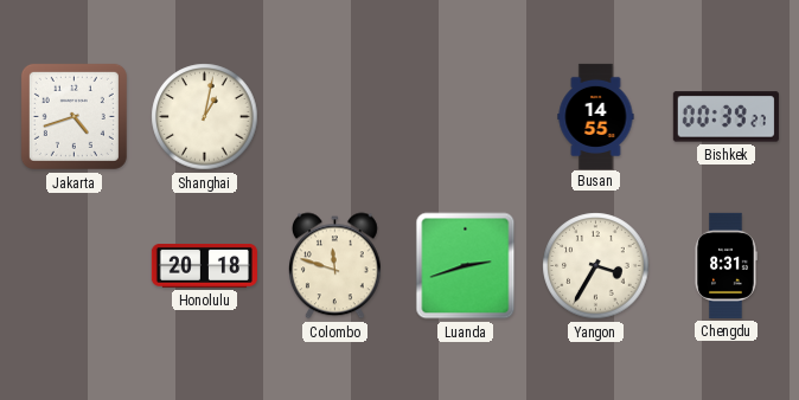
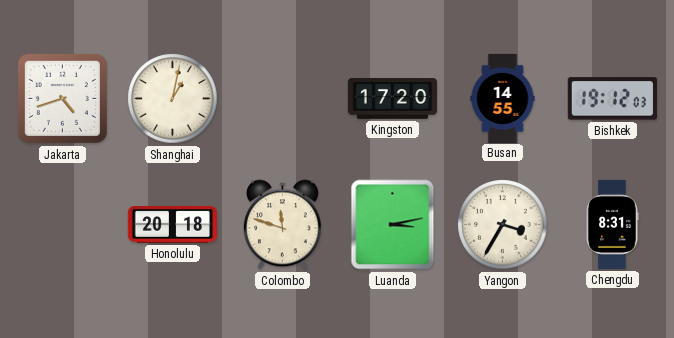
Kingston: none -> 17:20 (392, 99)
Bishkek: 00:39 -> 19:12 (612, 99)
Luanda: 2:42 -> 3:13 (393, 225)
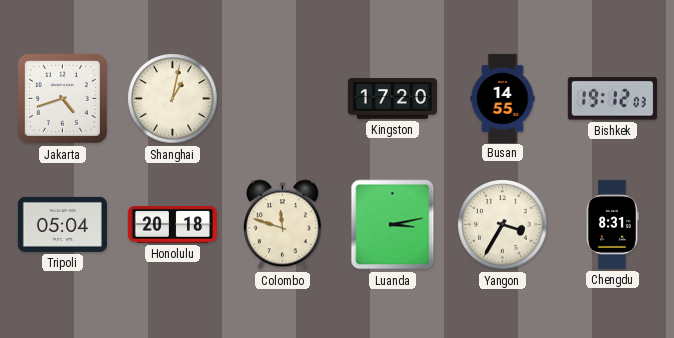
Tripoli: none -> 05:04 (62, 224)
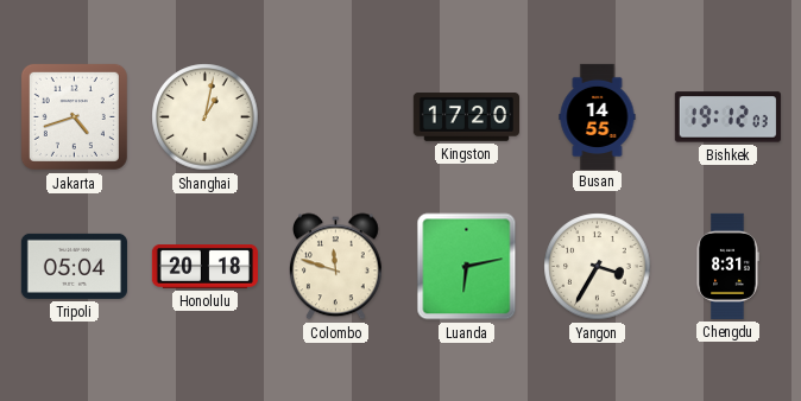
Luanda: 3:13 -> 6:13 (467, 267)
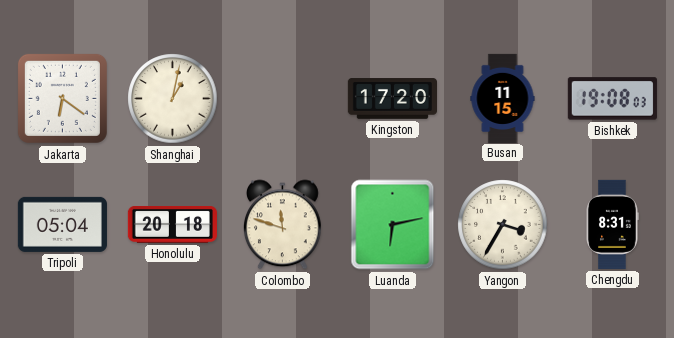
Jakarta: 4:42 -> 6:21 (62, 98)
Busan: 14:55 -> 11:15 (503, 98)
Bishkek: 19:12 -> 19:08 (612, 99)
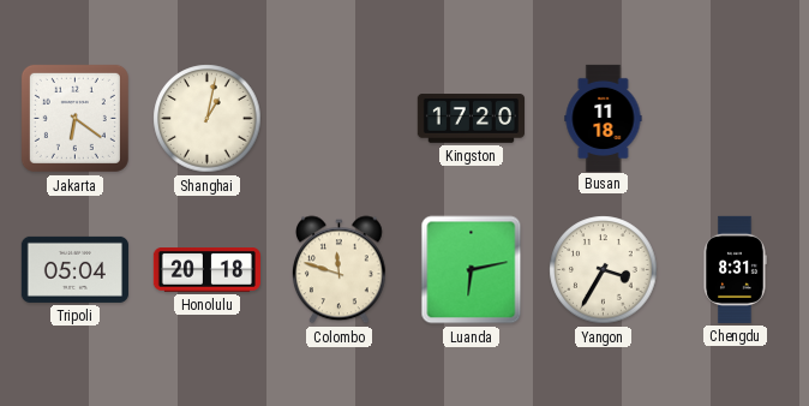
Busan: 11:15 -> 11:18 (604, 118)
Bishkek: 19:08 -> none (612, 99)
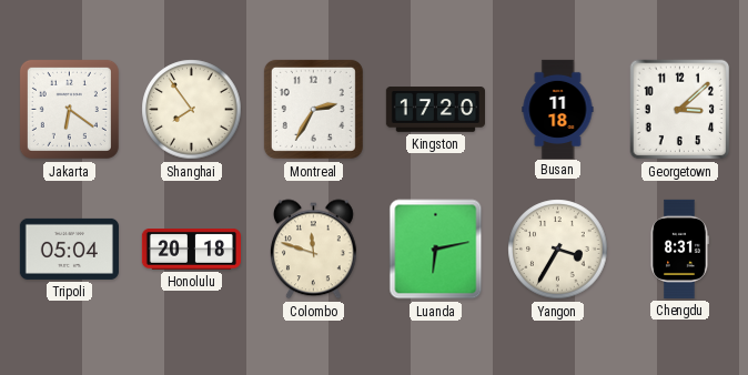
Shanghai: 1:02 -> 7:54 (192, 110)
Montreal: none -> 2:35 (313, 109)
Georgetown: none -> 3:08 (680, 110)
